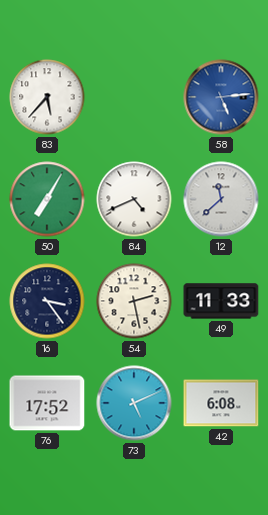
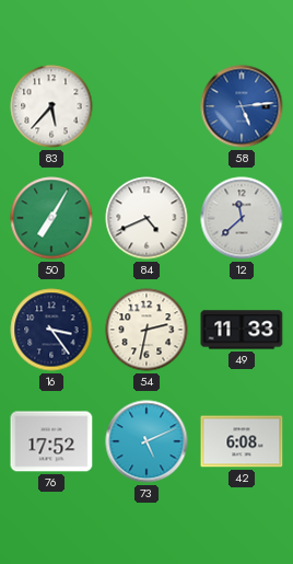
54: 2:28 -> 2:32 (146, 330)
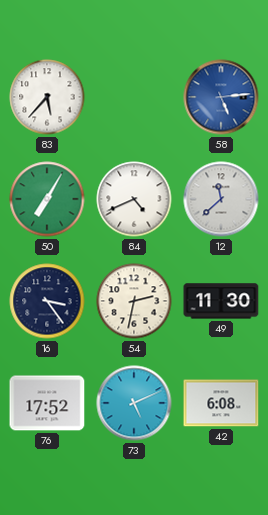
49: 11:33 -> 11:30 (221, 301)
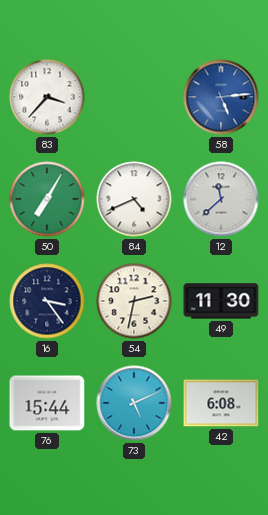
83: 5:37 -> 3:37 (47, 97)
76: 17:52 -> 15:44 (47, 403)
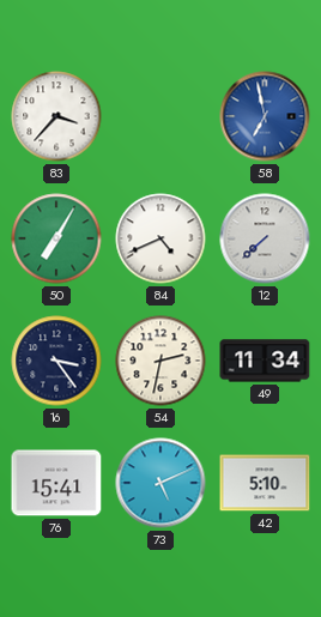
58: 5:14 -> 6:58 (265, 116)
12: 11:38 -> 7:38 (265, 238)
49: 11:30 -> 11:34 (265, 361)
76: 15:44 -> 15:41 (56, 483)
42: 6:08 -> 5:10 (265, 483)
